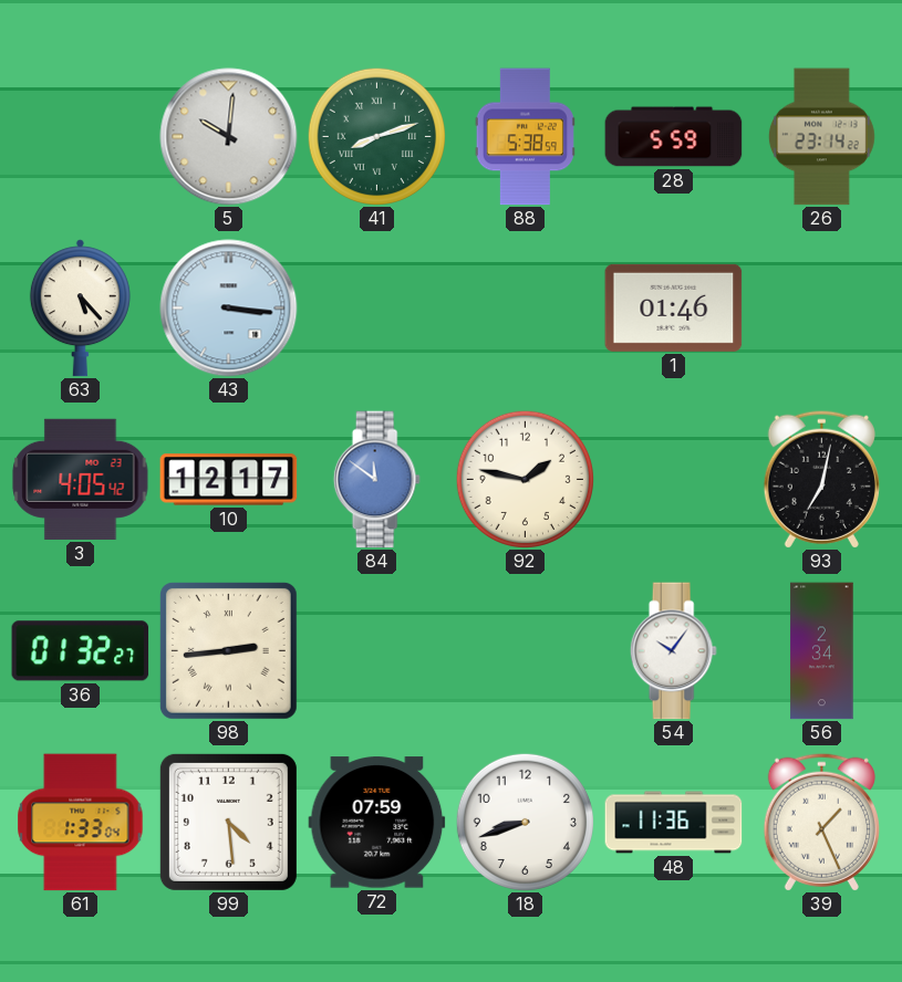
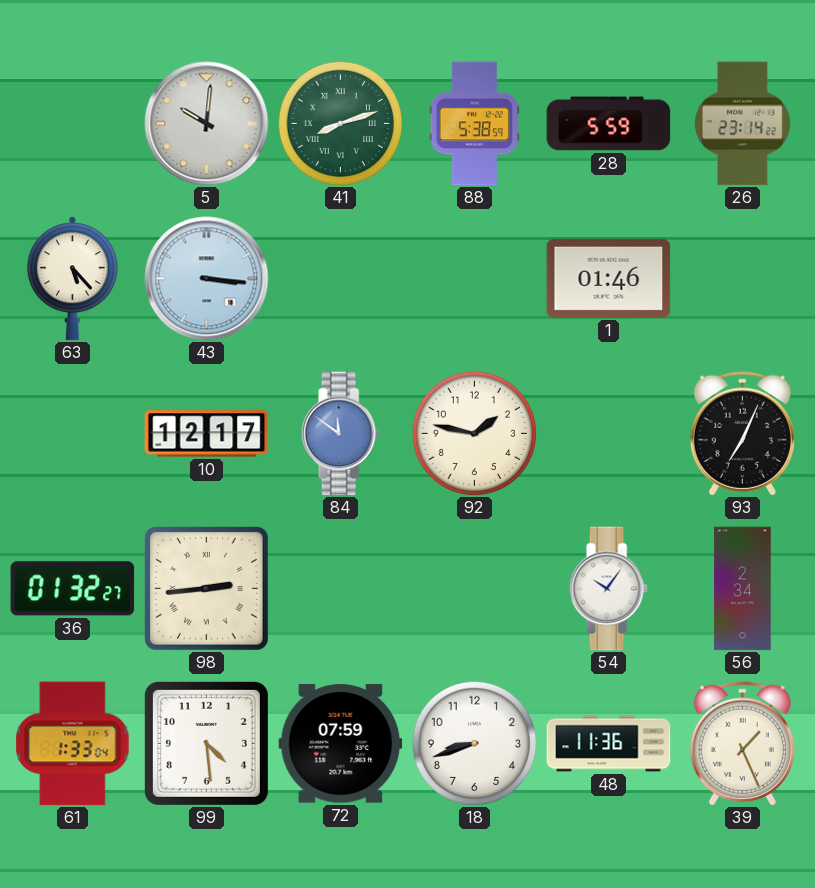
3: 4:05 -> none (81, 479)
93: 7:02 -> 7:04 (742, 433)
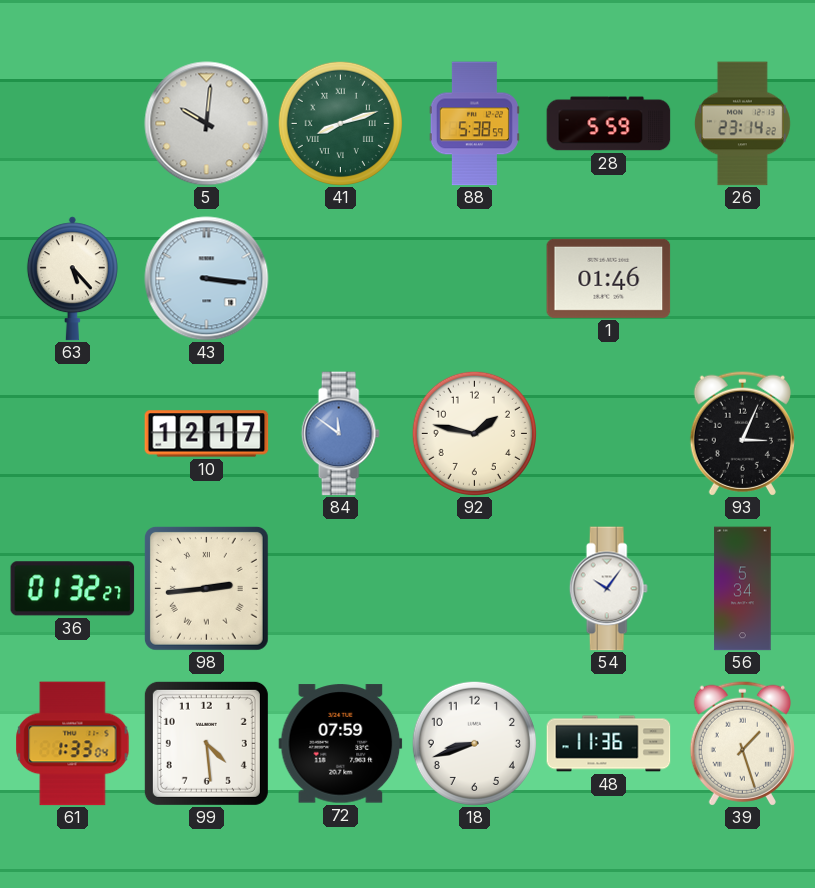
93: 7:04 -> 3:04 (742, 433)
56: 2:34 -> 5:34 (743, 589)
39: 1:26 -> 1:27 (742, 743)
